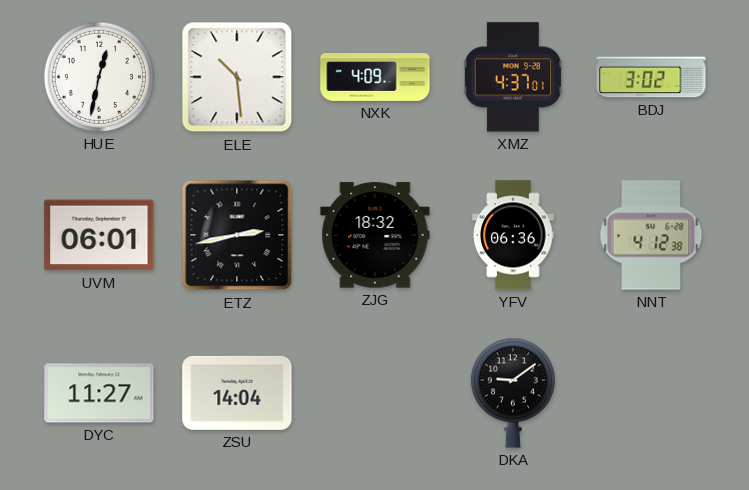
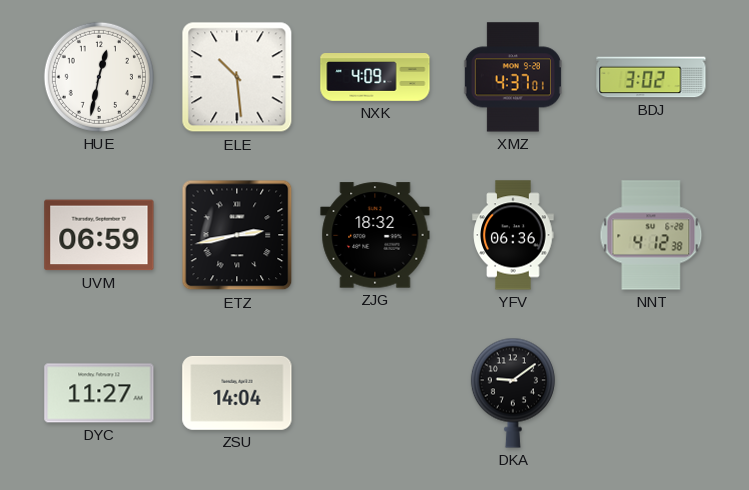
UVM: 06:01 -> 06:59 (99, 235)
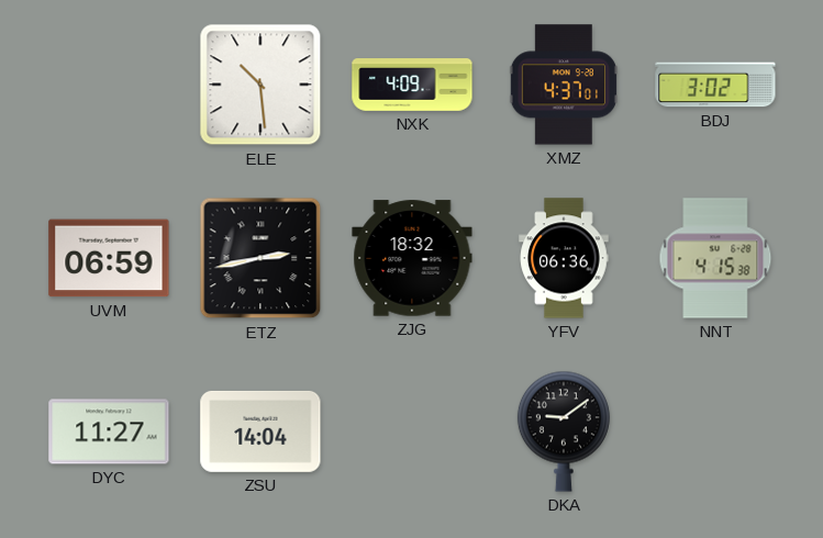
HUE: 12:32 -> none (99, 77)
NNT: 4:12 -> 4:15 (715, 258)
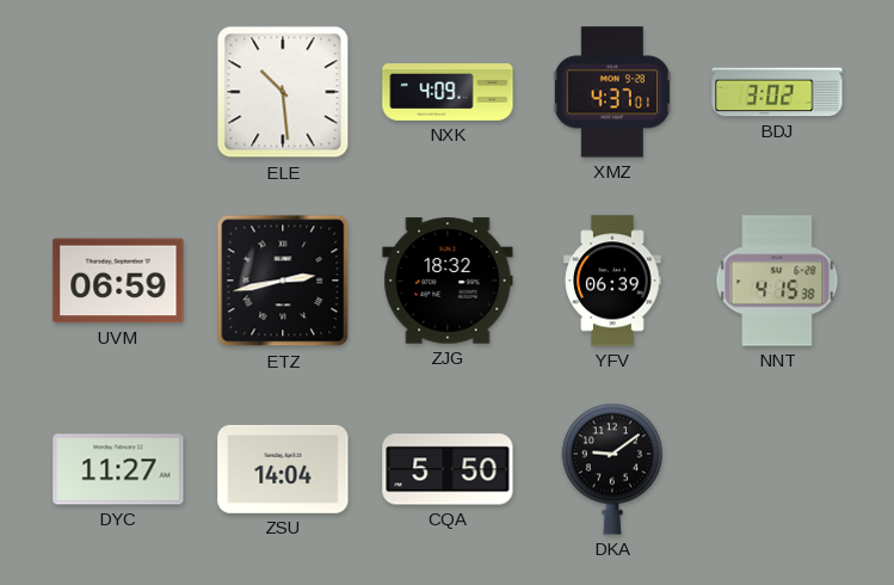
YFV: 06:36 -> 06:39 (612, 281)
CQA: none -> 5:50 (448, 469)
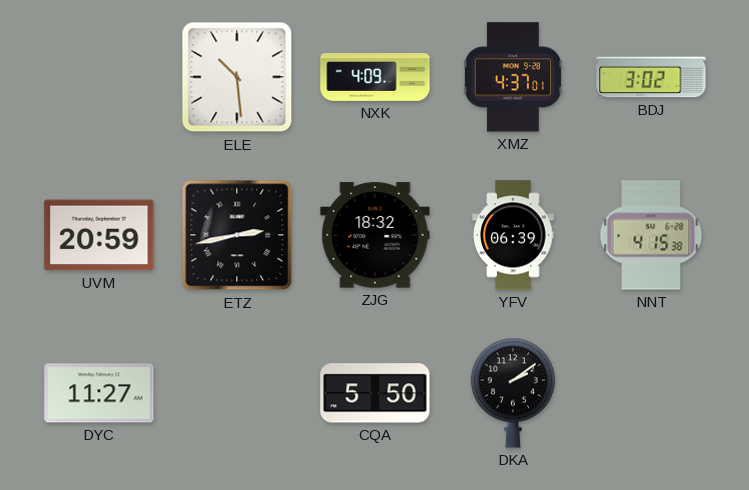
UVM: 06:59 -> 20:59 (99, 235)
ZSU: 14:04 -> none (283, 469)
DKA: 9:09 -> 2:09 (513, 393)
